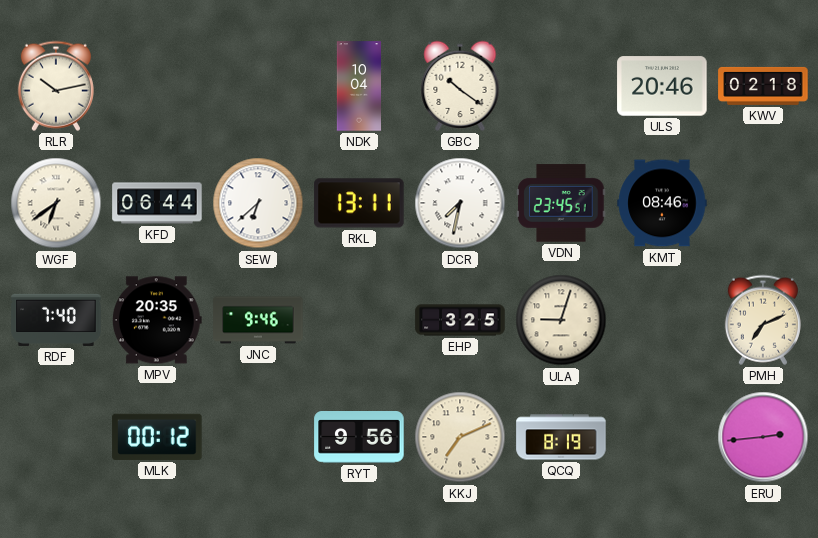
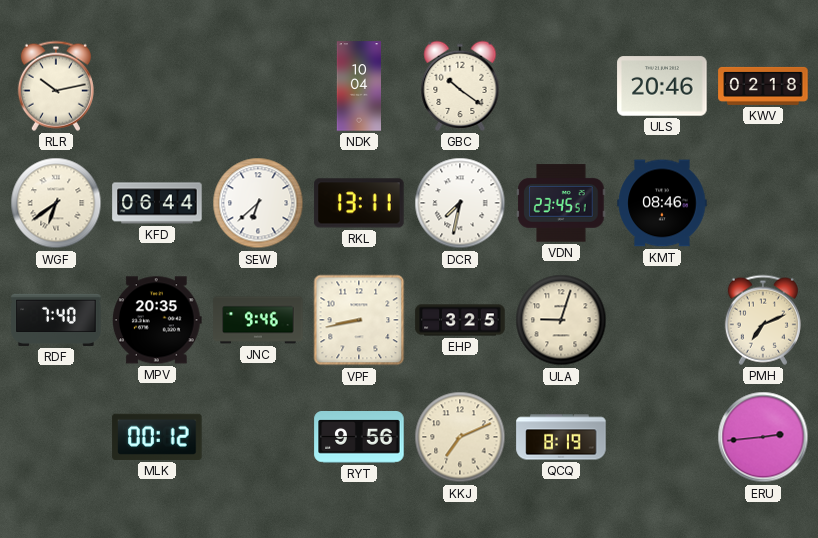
VPF: none -> 8:43 (359, 320)
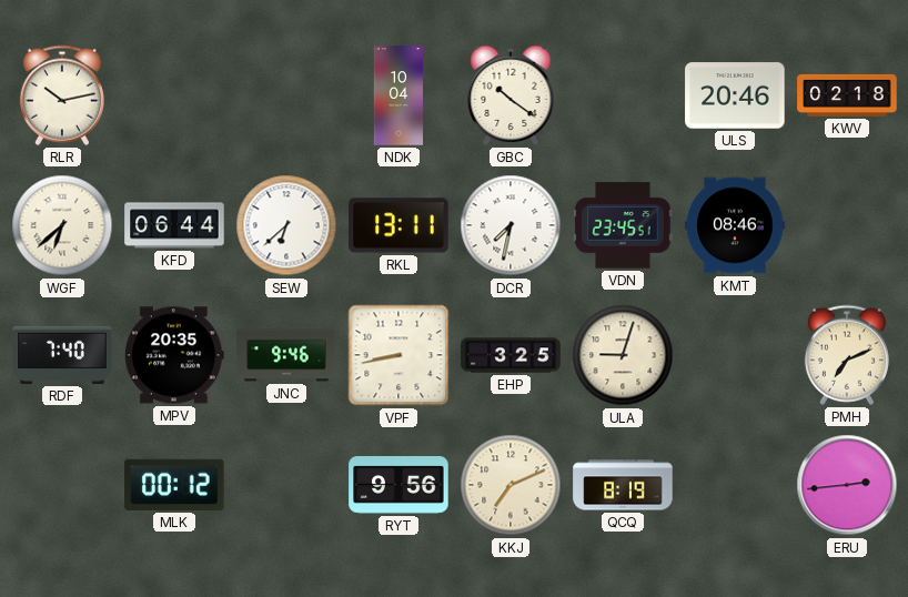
WGF: 6:39 -> 6:38 (62, 225)
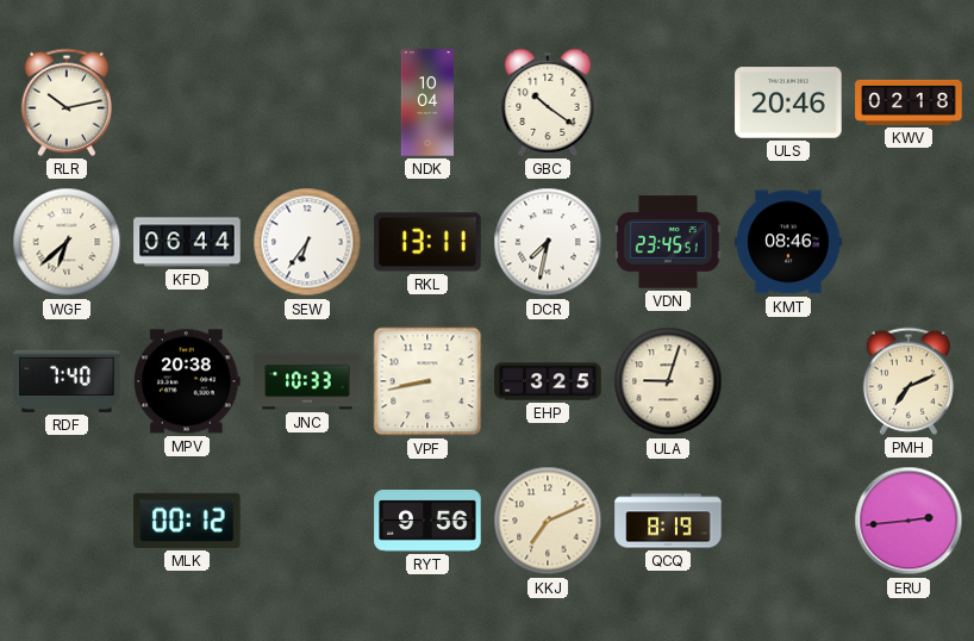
SEW: 6:38 -> 6:36 (307, 242)
MPV: 20:35 -> 20:38 (187, 381)
JNC: 9:46 -> 10:33 (307, 381)
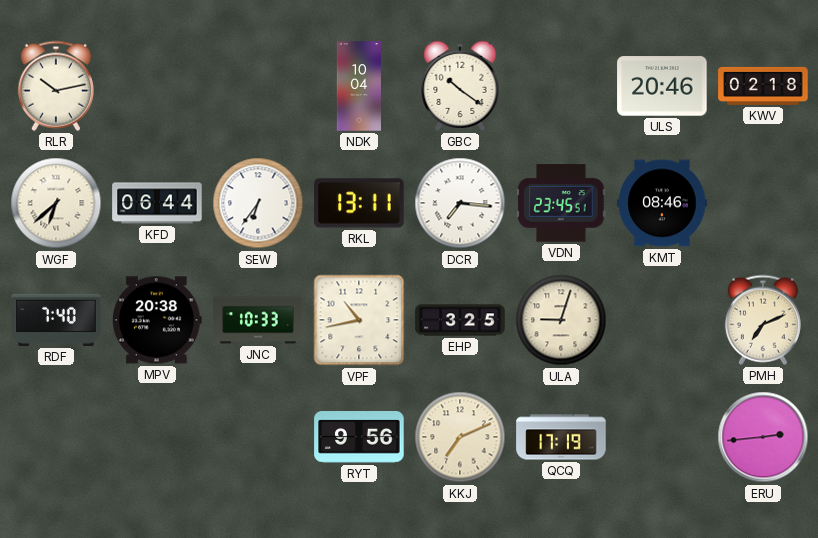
DCR: 7:32 -> 7:16 (460, 203)
VPF: 8:43 -> 10:43 (359, 320)
MLK: 00:12 -> none (187, 521)
QCQ: 8:19 -> 17:19 (561, 437)
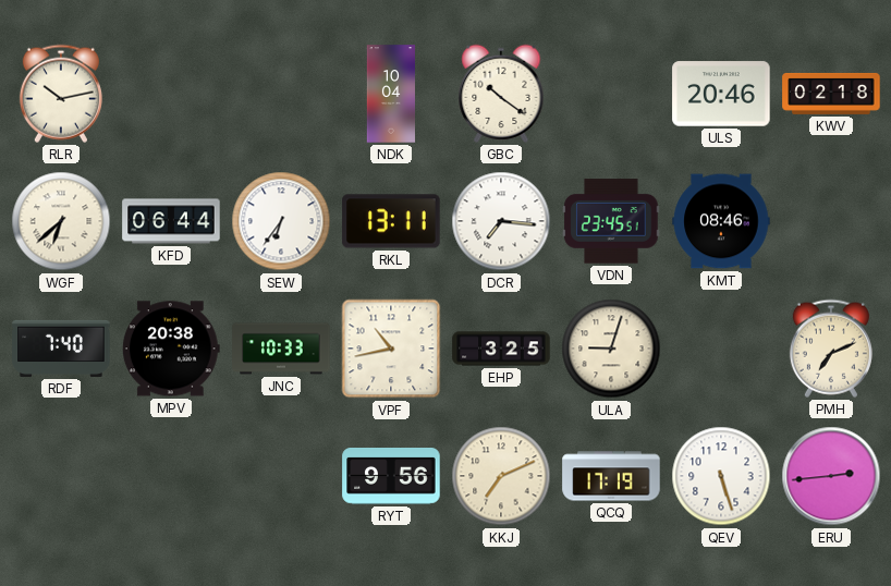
QEV: none -> 5:27 (721, 476)
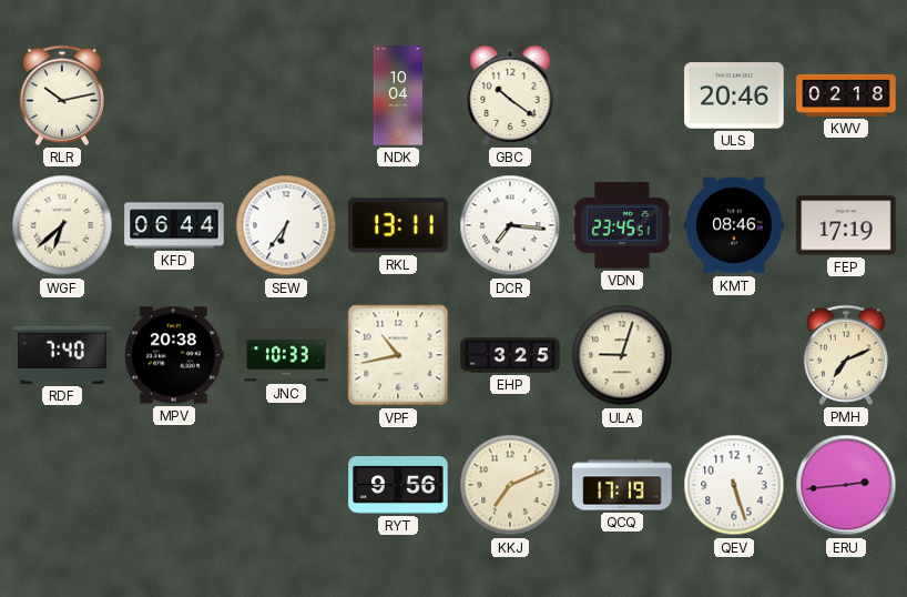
FEP: none -> 17:19 (846, 225)
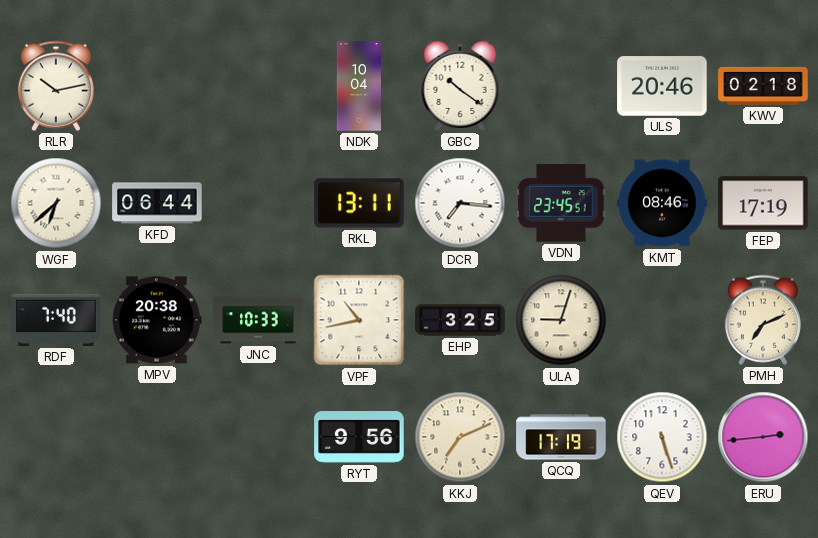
SEW: 6:36 -> none (286, 225)
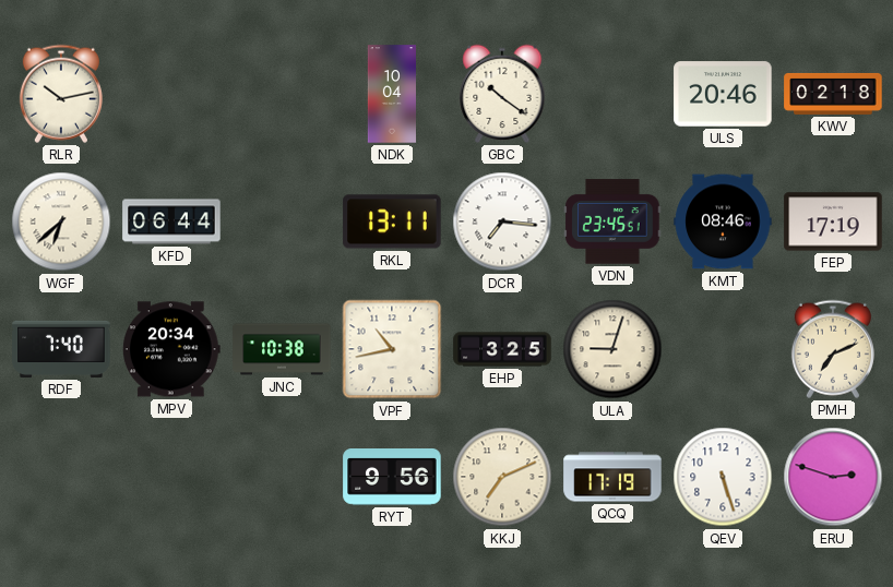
MPV: 20:38 -> 20:34 (171, 349)
JNC: 10:33 -> 10:38 (282, 349)
ERU: 2:44 -> 2:48 (833, 477)
